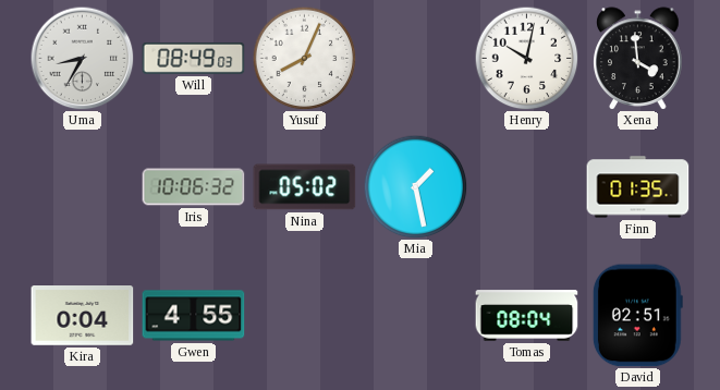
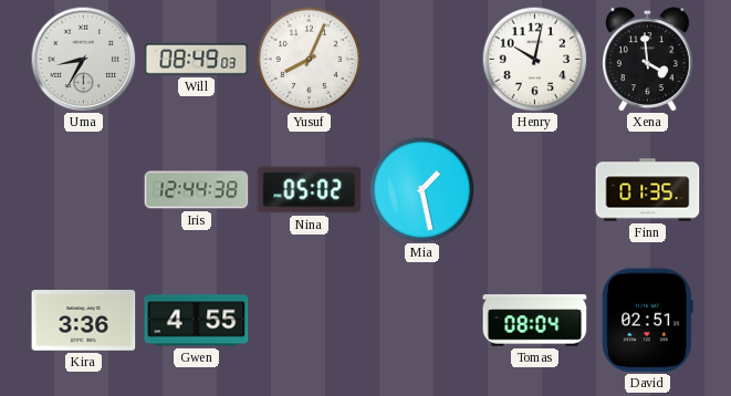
Iris: 10:06 -> 12:44 (197, 190)
Kira: 0:04 -> 3:36 (84, 321)
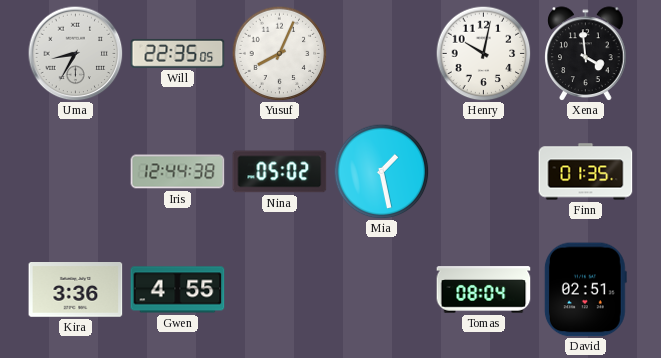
Will: 08:49 -> 22:35 (178, 53)
